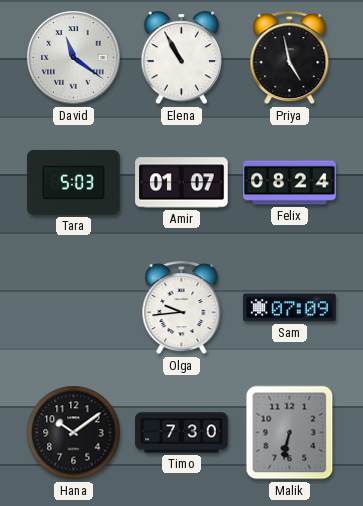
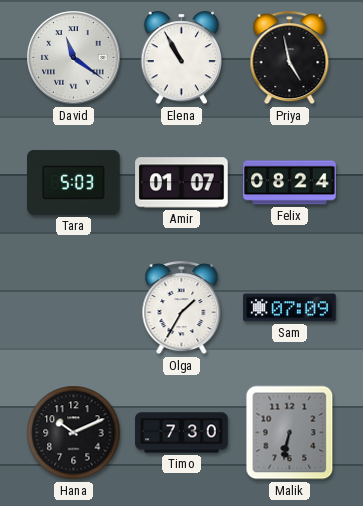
Olga: 9:44 -> 1:35 (182, 308)
Hana: 10:09 -> 10:11 (74, 433)
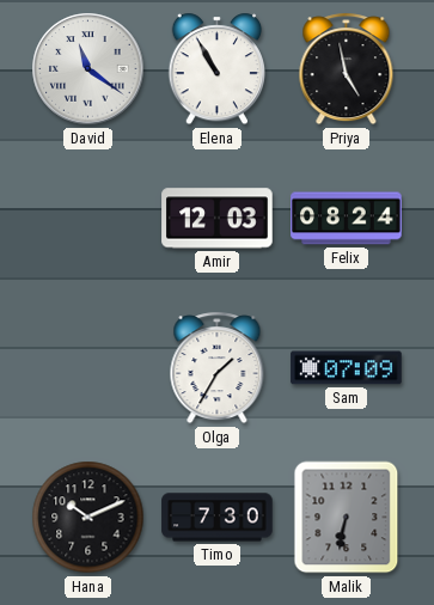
Tara: 5:03 -> none (74, 182)
Amir: 01:07 -> 12:03 (218, 219)
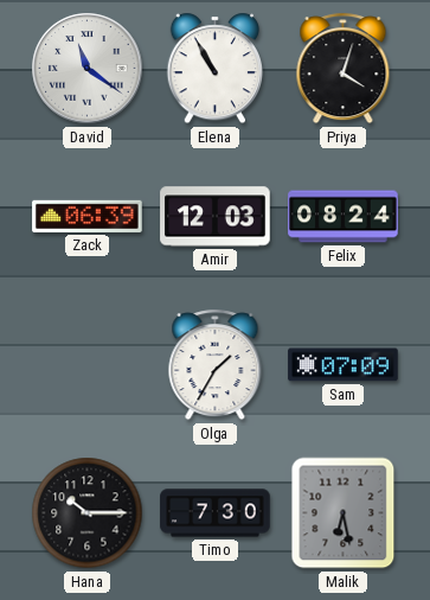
Priya: 4:58 -> 4:03 (344, 69)
Zack: none -> 06:39 (88, 216)
Hana: 10:11 -> 10:15 (88, 513)
Malik: 6:32 -> 6:28 (344, 513)
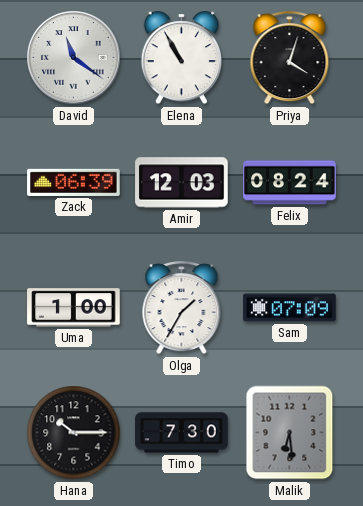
Uma: none -> 1:00 (74, 308)
Malik: 6:28 -> 6:29 (290, 433)
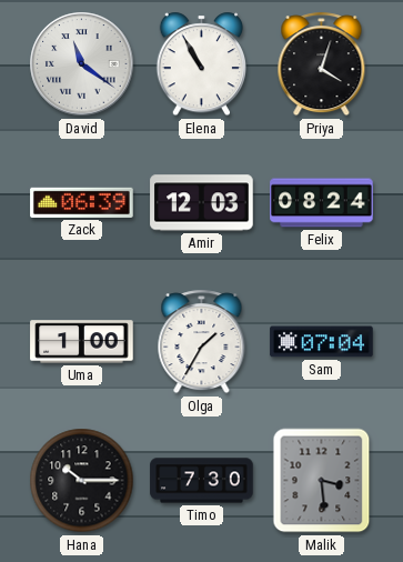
Sam: 07:09 -> 07:04 (322, 342)
Malik: 6:29 -> 3:29 (322, 481)
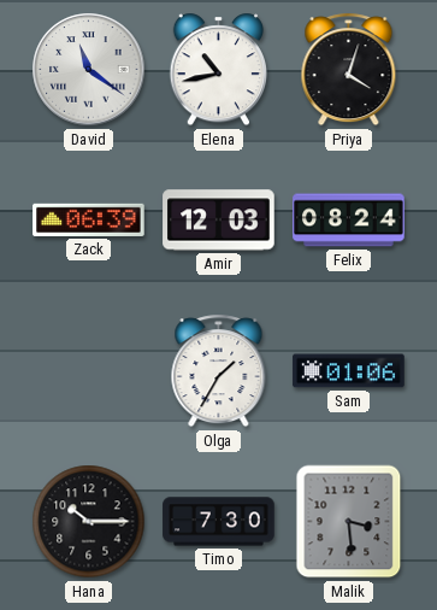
Elena: 10:55 -> 10:43 (218, 70)
Uma: 1:00 -> none (82, 342)
Sam: 07:04 -> 01:06 (349, 371)
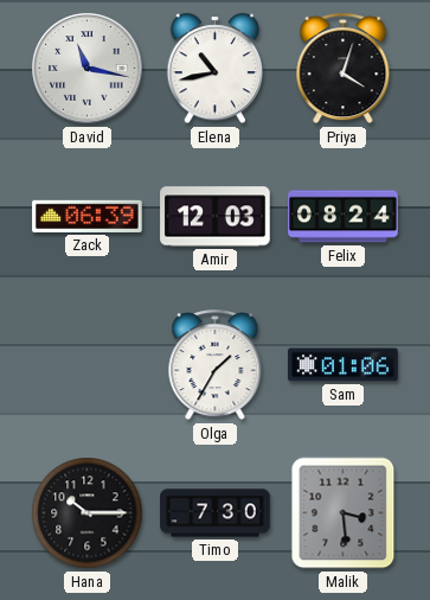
David: 11:21 -> 11:17 (88, 69)
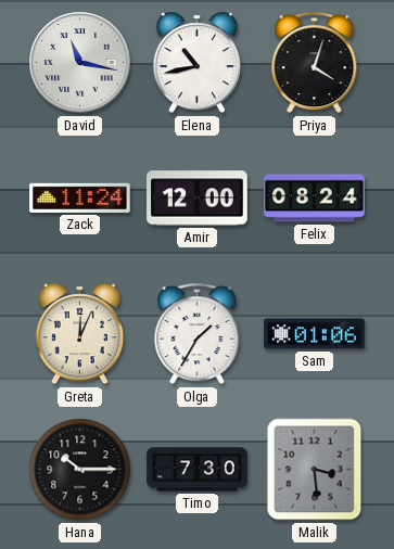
Zack: 06:39 -> 11:24 (80, 197)
Amir: 12:03 -> 12:00 (198, 199)
Greta: none -> 12:04 (79, 334)
